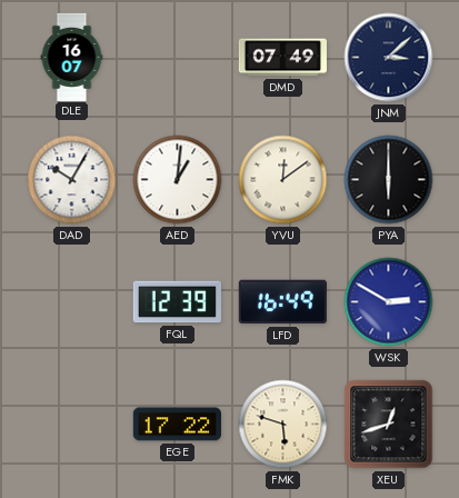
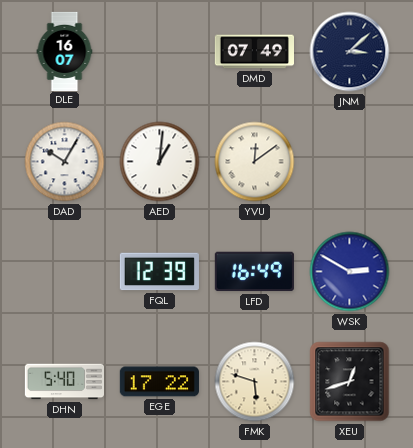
PYA: 6:00 -> none (389, 180)
DHN: none -> 5:40 (64, 382)
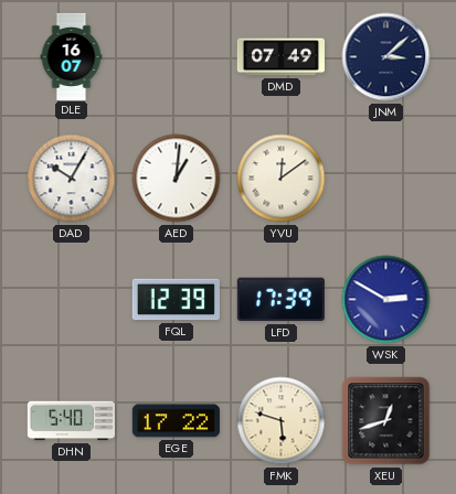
LFD: 16:49 -> 17:39 (280, 300)
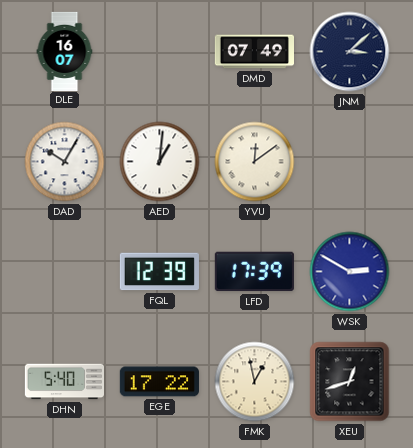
FMK: 5:48 -> 12:58 (255, 382)
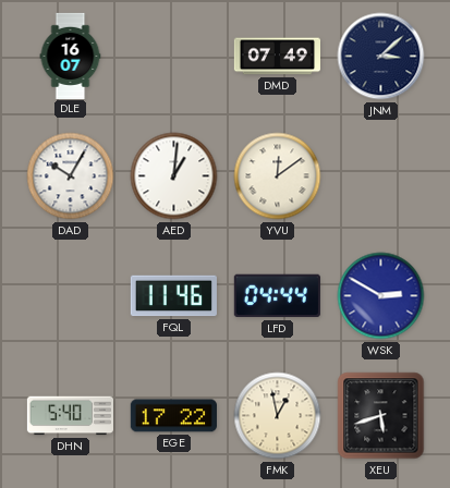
FQL: 12:39 -> 11:46 (173, 296)
LFD: 17:39 -> 04:44 (277, 296)
XEU: 12:42 -> 5:42 (381, 416)
